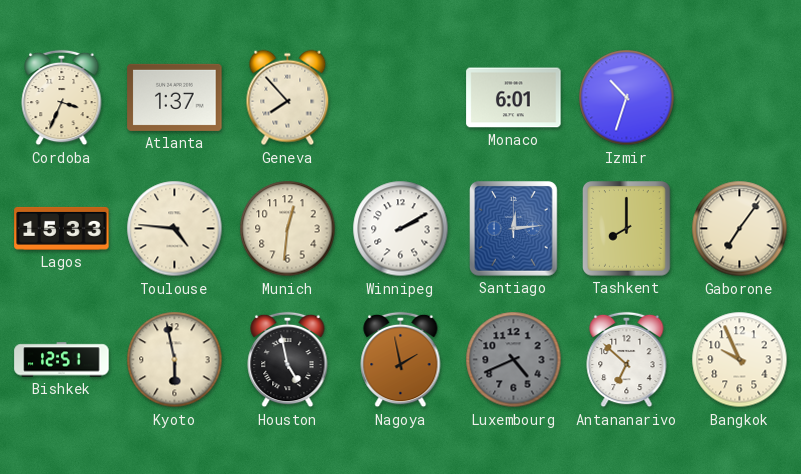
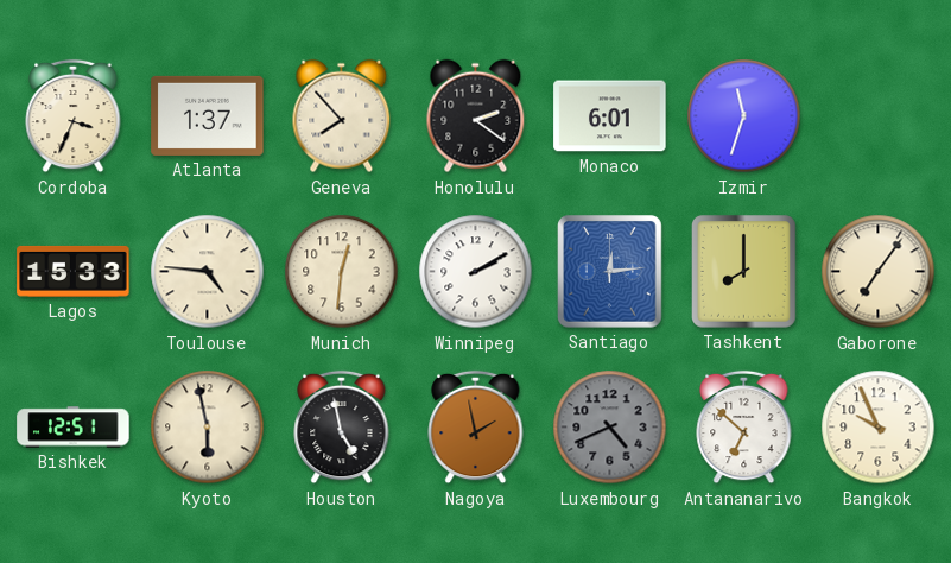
Honolulu: none -> 2:21 (476, 116)
Izmir: 10:33 -> 11:33 (744, 116)
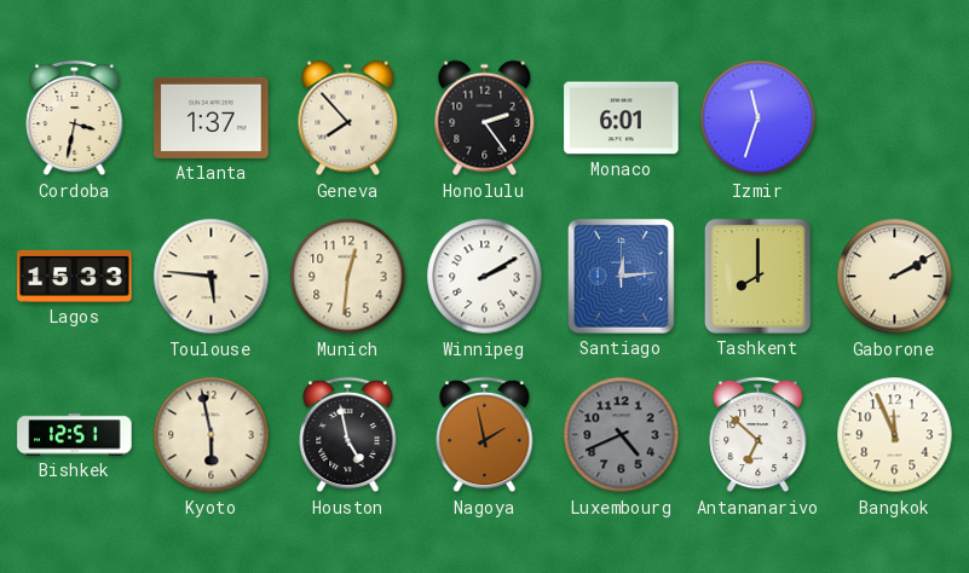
Cordoba: 3:34 -> 3:32 (75, 118)
Honolulu: 2:21 -> 2:24 (485, 118)
Toulouse: 4:46 -> 5:46 (212, 277)
Gaborone: 7:06 -> 2:10 (895, 277)
Bangkok: 9:56 -> 11:56 (895, 435)
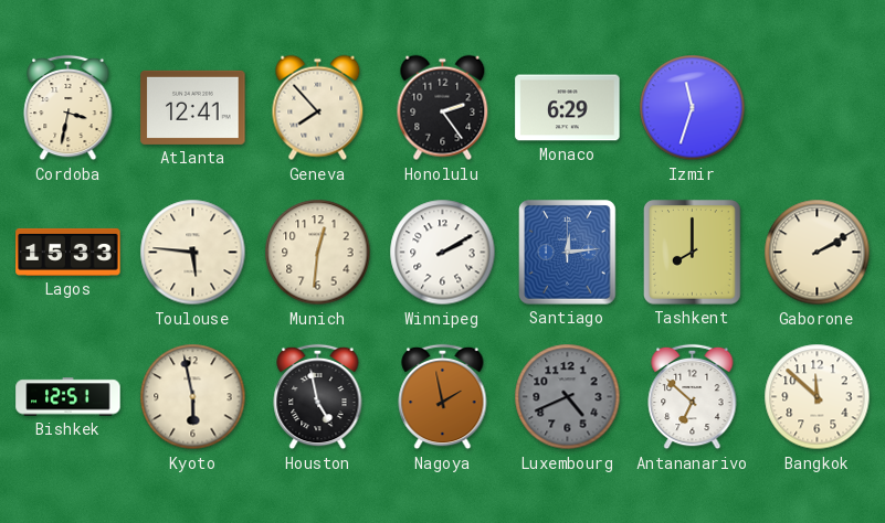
Atlanta: 1:37 -> 12:41 (193, 107)
Monaco: 6:01 -> 6:29 (568, 108)
Bangkok: 11:56 -> 11:52 (818, 397)
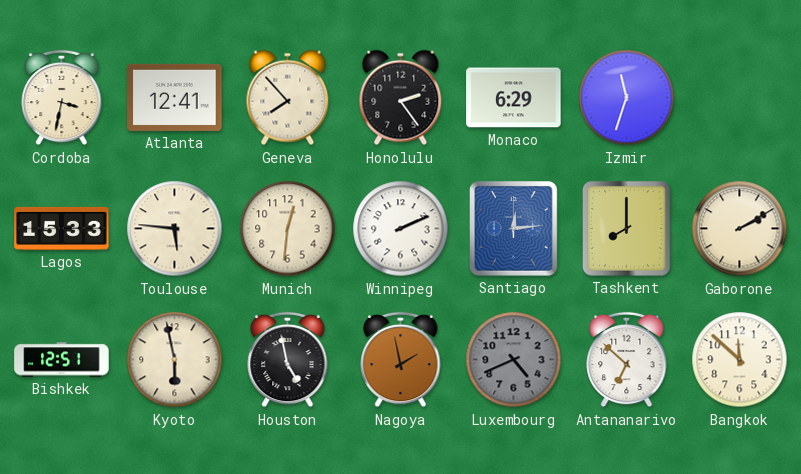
Winnipeg: 2:10 -> 2:11 (401, 229)
